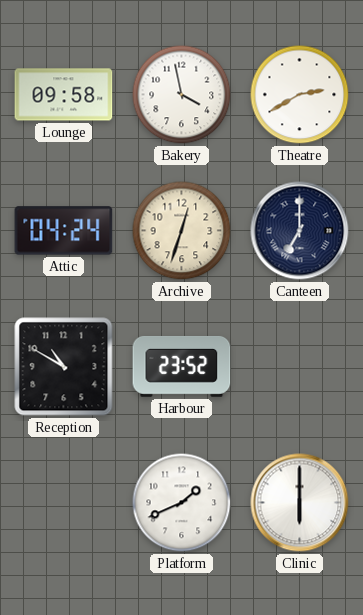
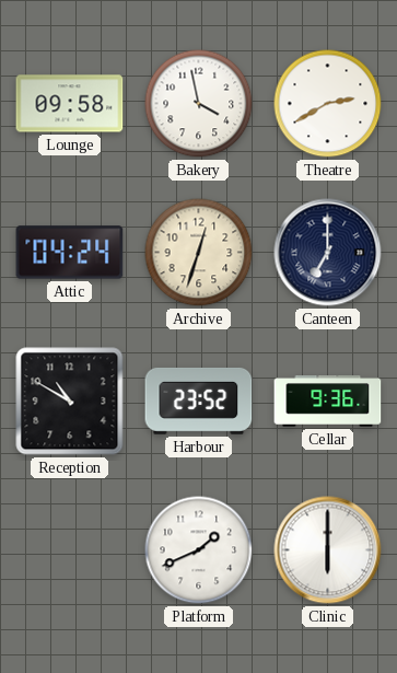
Cellar: none -> 9:36 (328, 402)
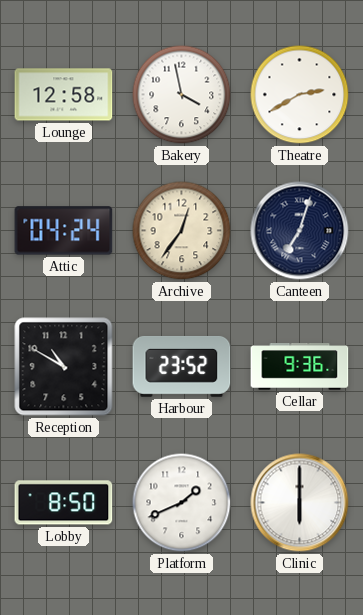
Lounge: 09:58 -> 12:58 (64, 95)
Archive: 12:33 -> 12:36 (182, 231)
Canteen: 7:00 -> 7:03 (300, 231)
Lobby: none -> 8:50 (64, 503)
